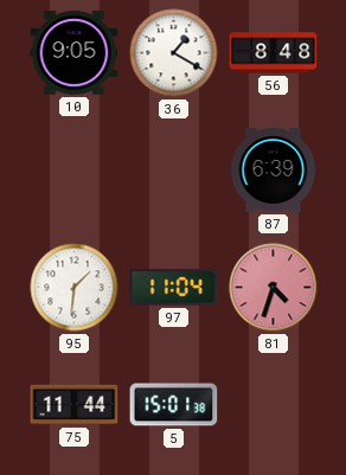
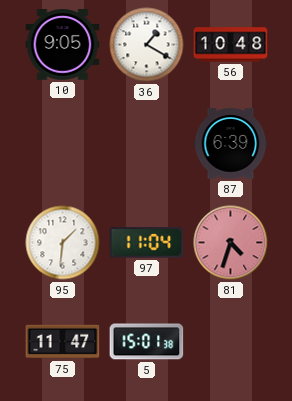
56: 8:48 -> 10:48 (231, 45)
75: 11:44 -> 11:47 (63, 342)
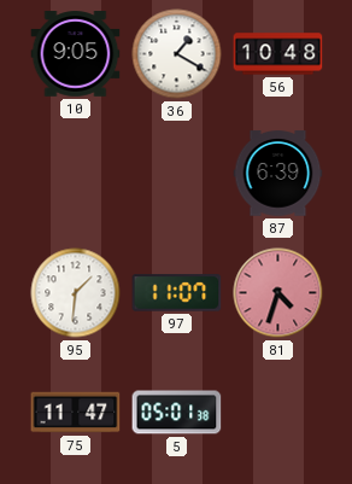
97: 11:04 -> 11:07 (177, 293)
5: 15:01 -> 05:01 (177, 413)
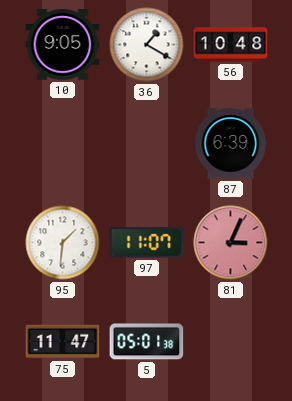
81: 4:33 -> 3:04 (231, 243)
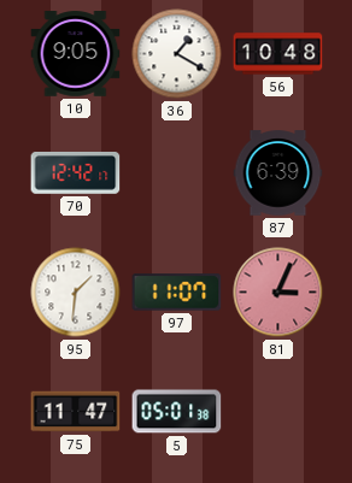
70: none -> 12:42 (76, 172)
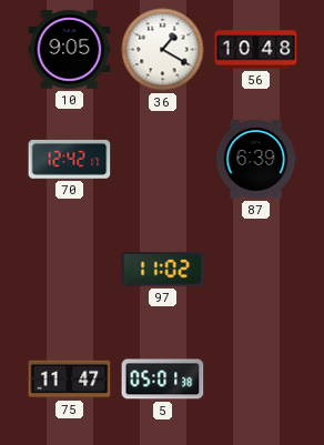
95: 1:31 -> none (76, 293)
97: 11:07 -> 11:02 (163, 270)
81: 3:04 -> none (278, 293)
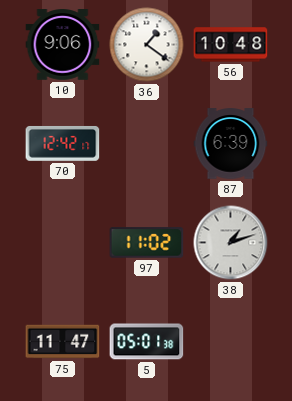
10: 9:05 -> 9:06 (63, 45)
36: 1:20 -> 1:21 (147, 45)
38: none -> 1:12 (231, 243)
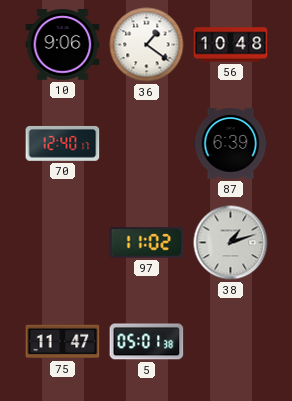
70: 12:42 -> 12:40 (63, 143)
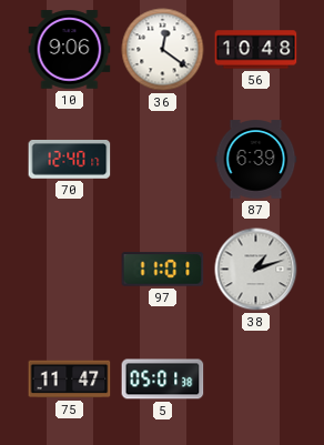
36: 1:21 -> 12:21 (163, 50)
97: 11:02 -> 11:01 (163, 270)
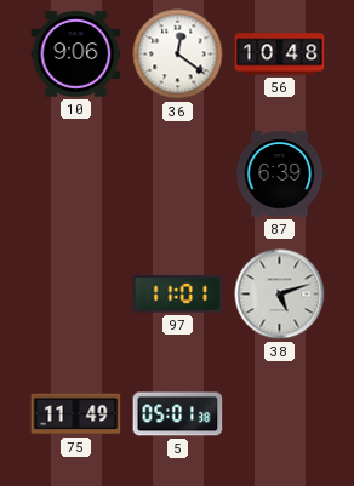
70: 12:40 -> none (70, 159)
38: 1:12 -> 5:12 (280, 295)
75: 11:47 -> 11:49 (76, 414)
